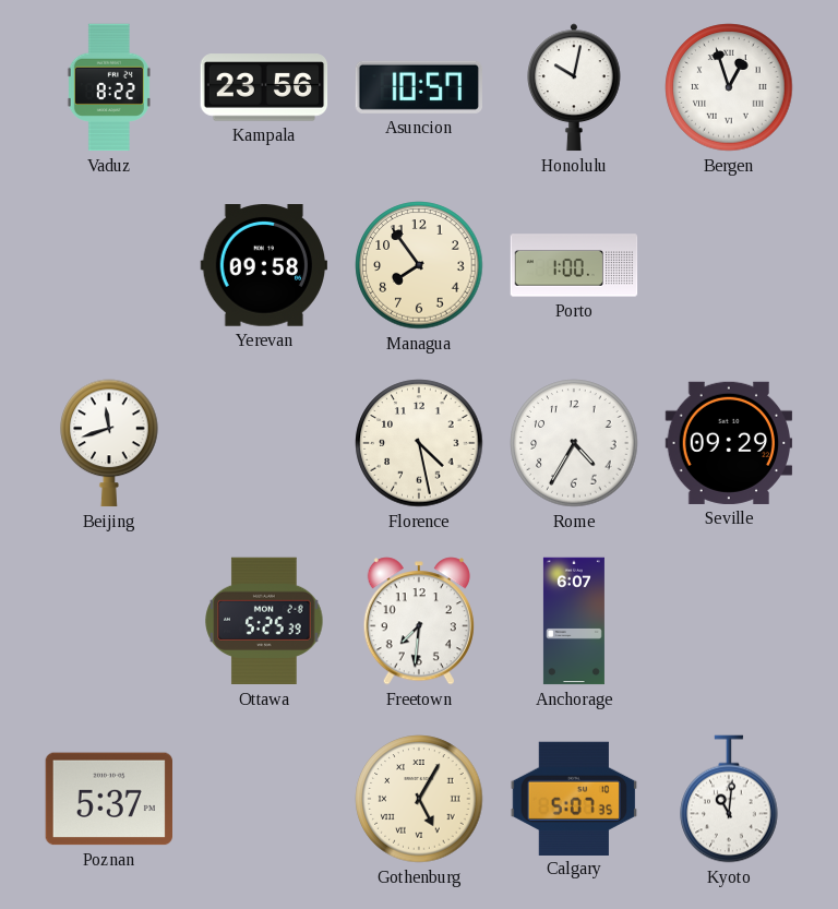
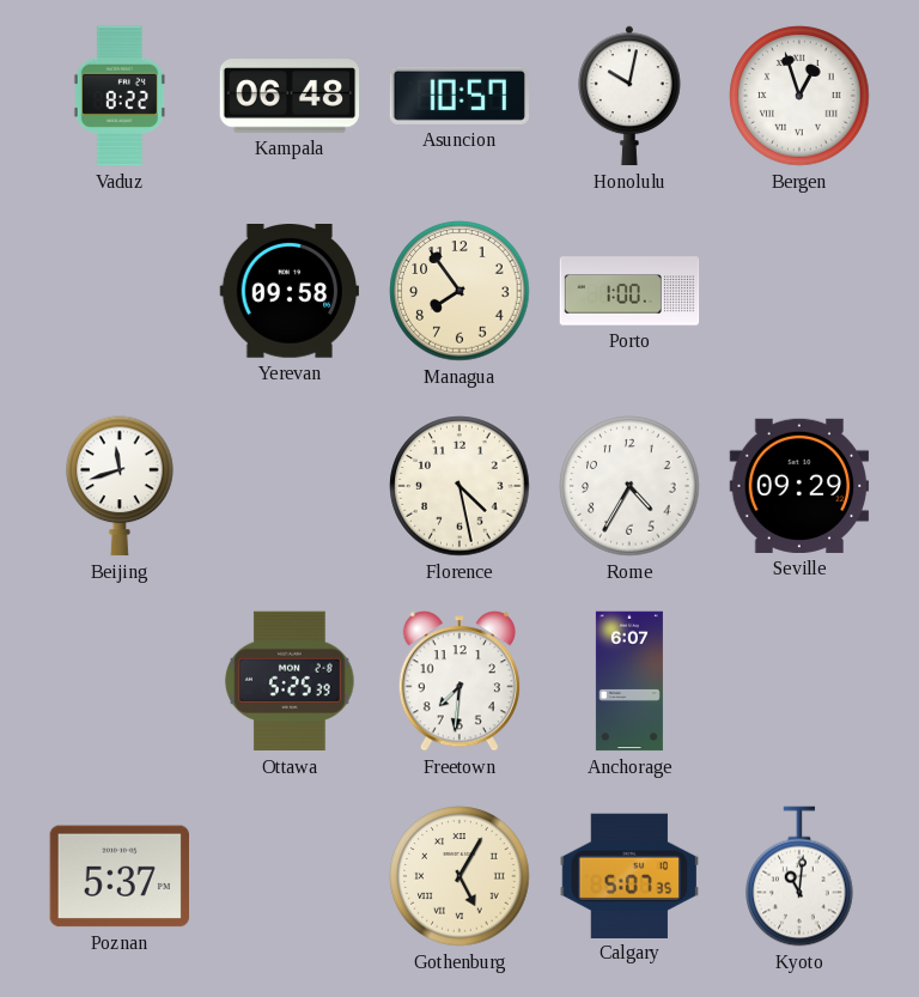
Kampala: 23:56 -> 06:48 (290, 96)
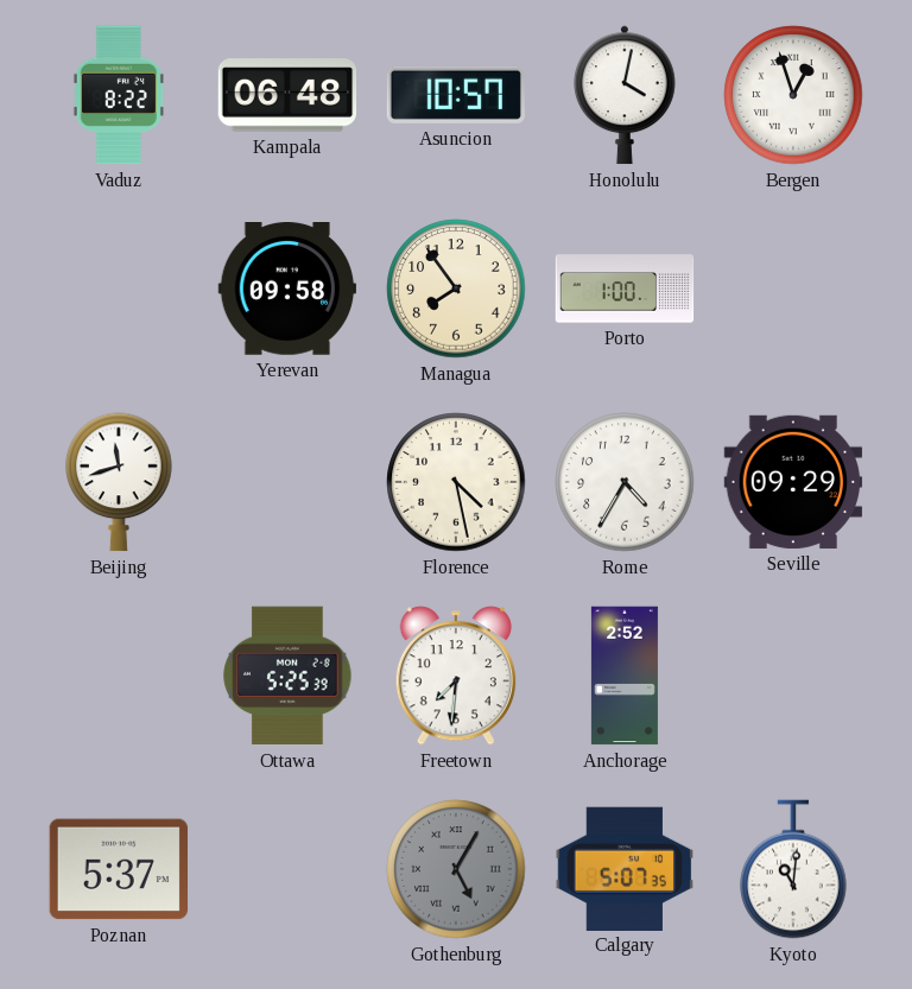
Honolulu: 10:02 -> 4:02 (626, 95)
Anchorage: 6:07 -> 2:52 (625, 676)
Gothenburg dial: cream -> grey (456, 869)
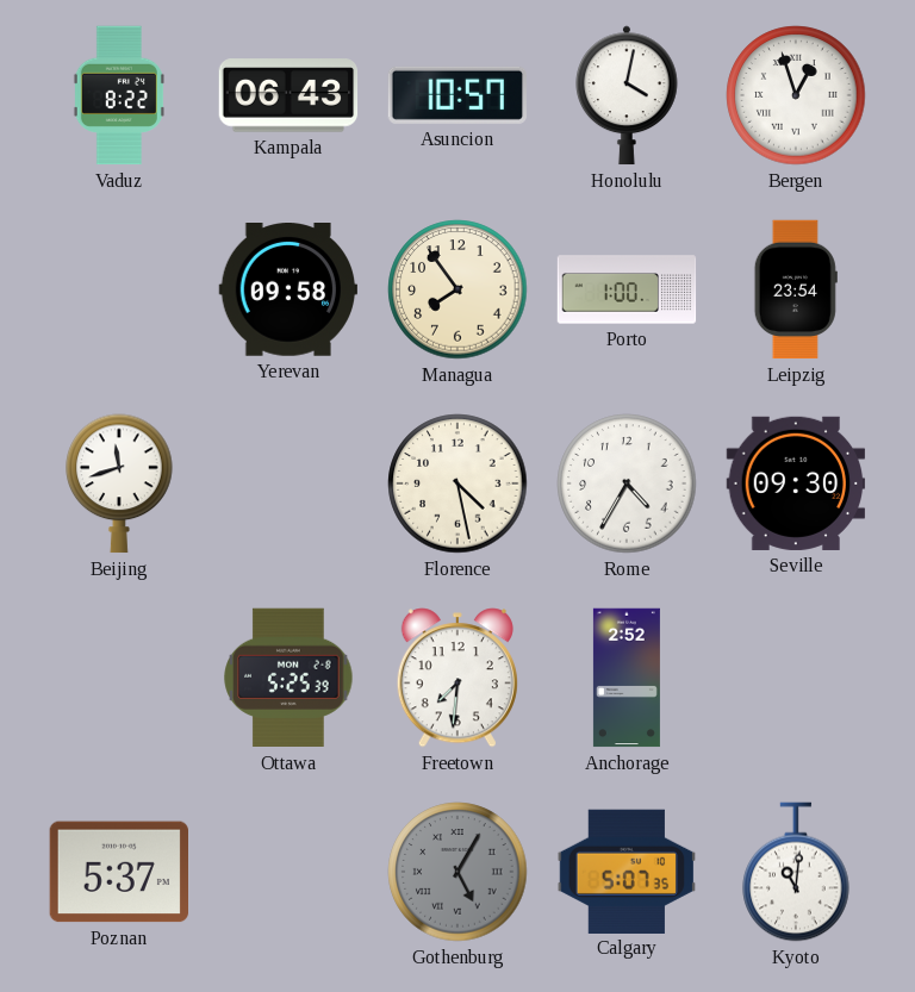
Kampala: 06:48 -> 06:43 (288, 95)
Leipzig: none -> 23:54 (796, 289)
Seville: 09:29 -> 09:30 (796, 483)
